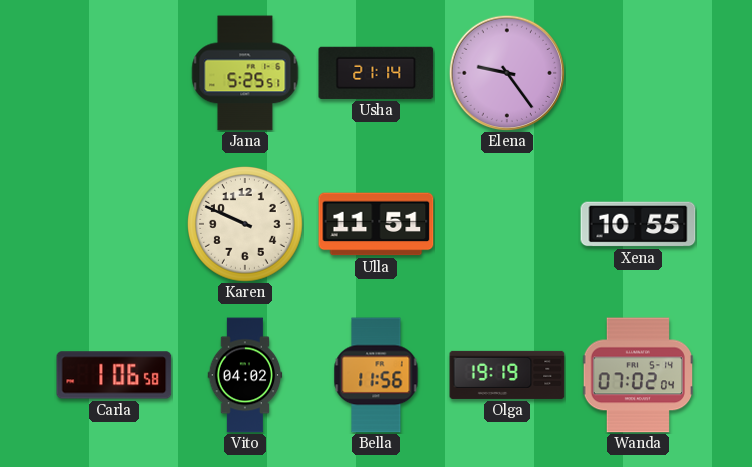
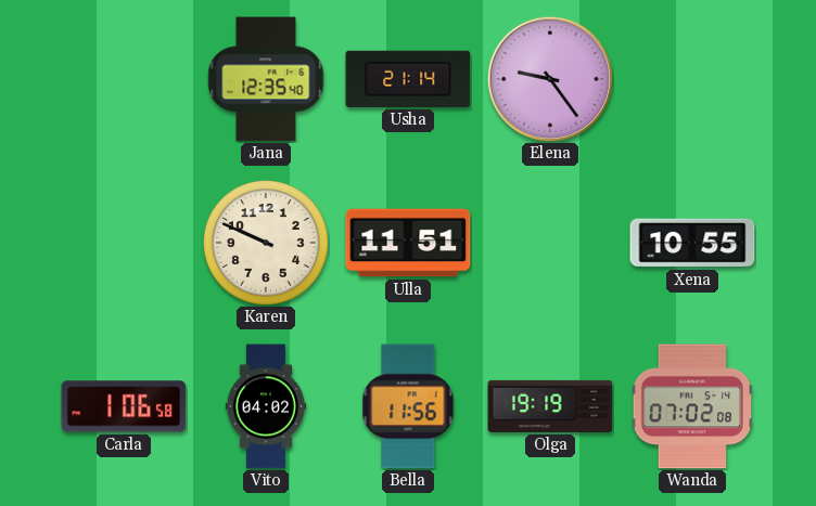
Jana: 5:25 -> 12:35 (266, 79)
Wanda: 07:02:04 -> 07:02:08 (691, 406)
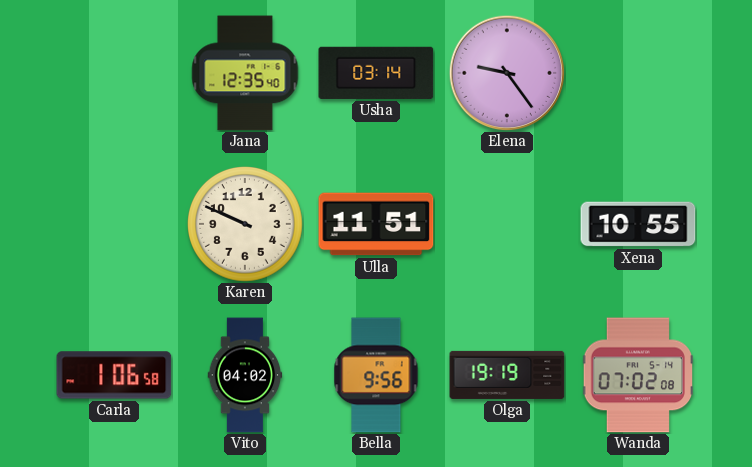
Usha: 21:14 -> 03:14 (376, 73)
Bella: 11:56 -> 9:56 (376, 375)
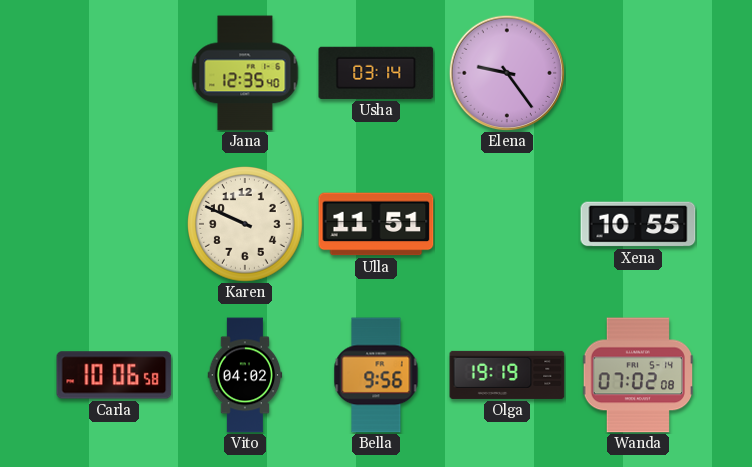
Carla: 1:06 -> 10:06 (114, 375)
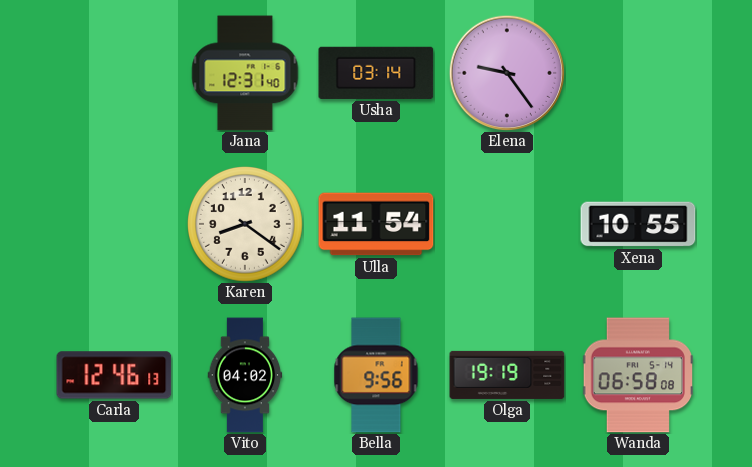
Jana: 12:35 -> 12:31 (245, 73)
Karen: 9:49 -> 8:21 (246, 225)
Ulla: 11:51 -> 11:54 (376, 224)
Carla: 10:06 -> 12:46 (114, 375)
Wanda: 07:02 -> 06:58 (637, 375)
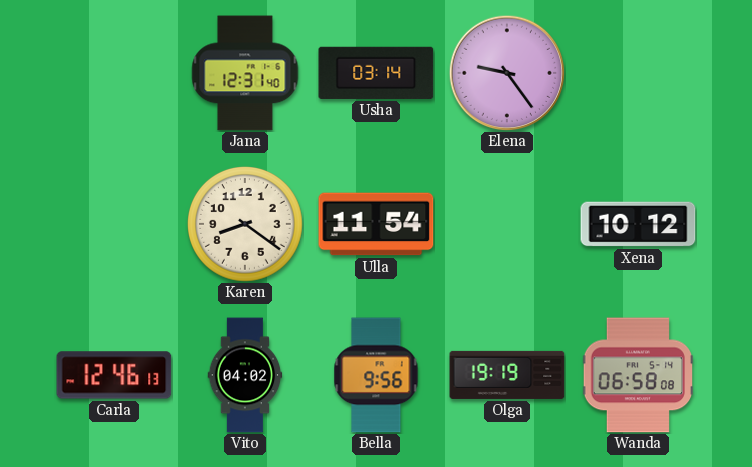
Xena: 10:55 -> 10:12 (638, 224)
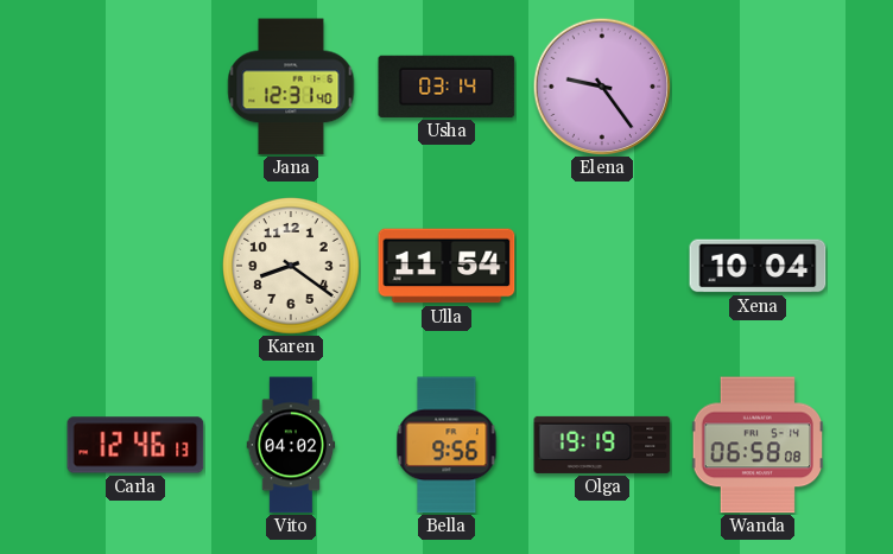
Xena: 10:12 -> 10:04 (758, 266)
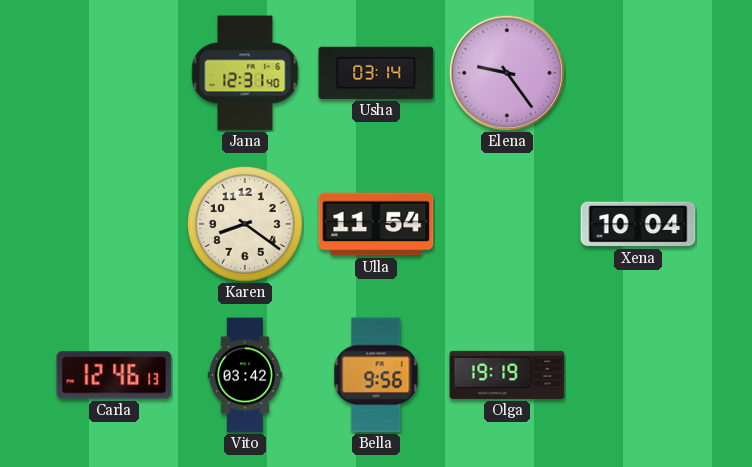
Vito: 04:02 -> 03:42 (245, 375)
Wanda: 06:58 -> none (756, 445)
